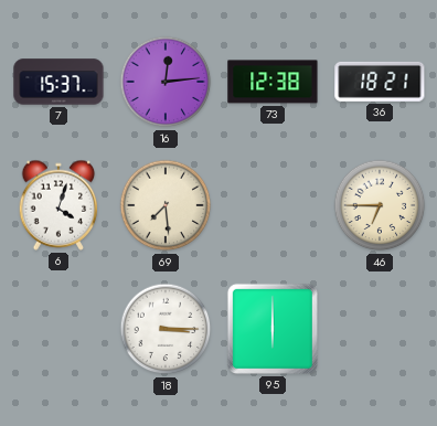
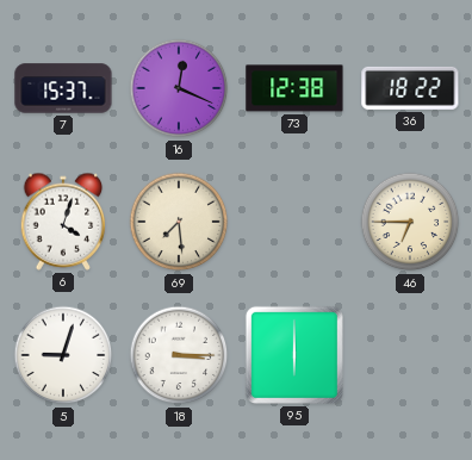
16: 12:14 -> 12:19 (179, 88)
36: 18:21 -> 18:22 (410, 88)
5: none -> 9:03 (63, 355)
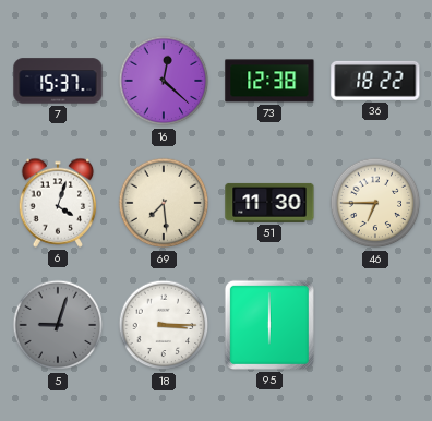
16: 12:19 -> 12:22 (164, 81)
51: none -> 11:30 (269, 203)
5 dial: white -> grey (58, 325)
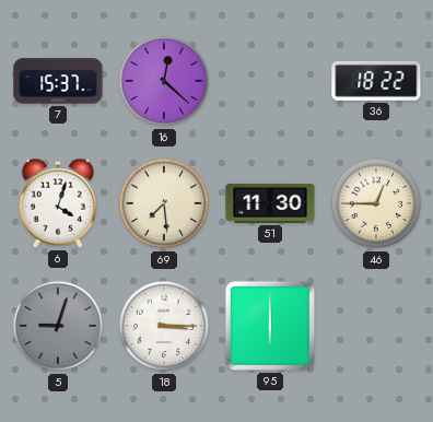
73: 12:38 -> none (269, 81)
46: 6:45 -> 12:45 (376, 203)
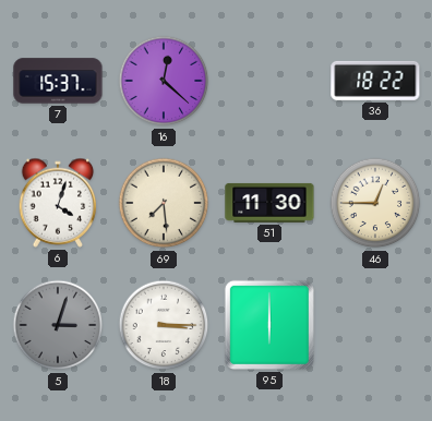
5: 9:03 -> 3:03 (58, 325)
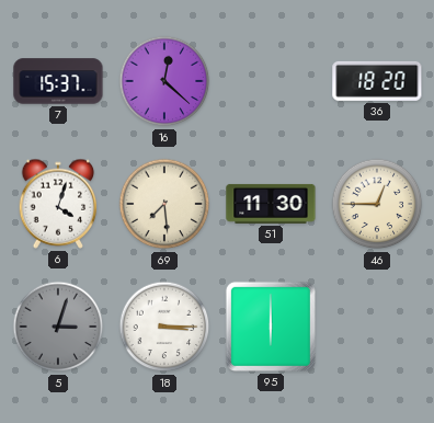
36: 18:22 -> 18:20 (377, 81)
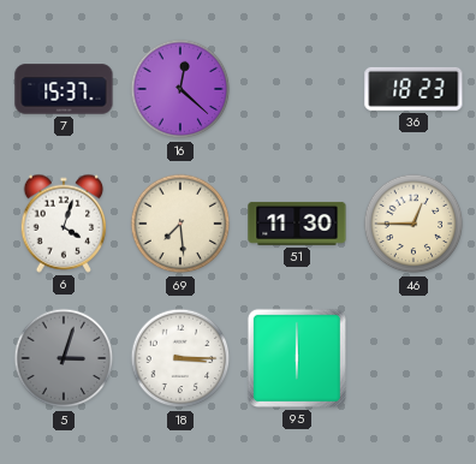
36: 18:20 -> 18:23 (413, 89)
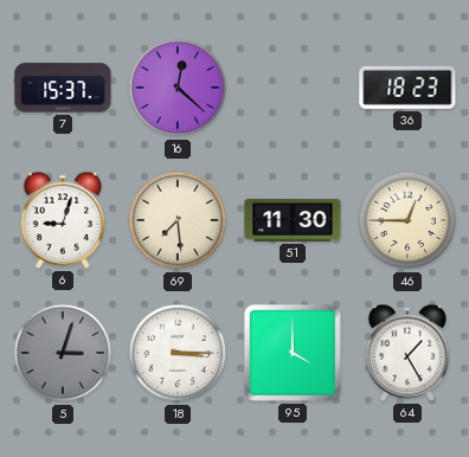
6: 4:03 -> 9:03 (63, 220)
95: 6:00 -> 4:00 (293, 353)
64: none -> 1:25 (407, 353)
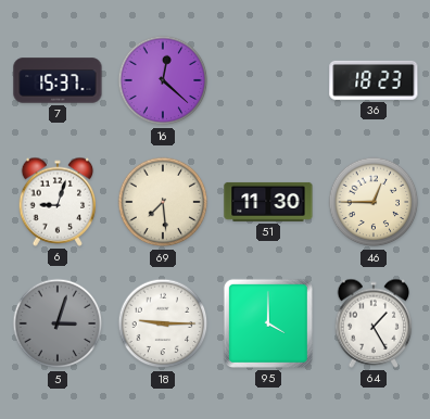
18: 3:15 -> 9:15 (163, 323)
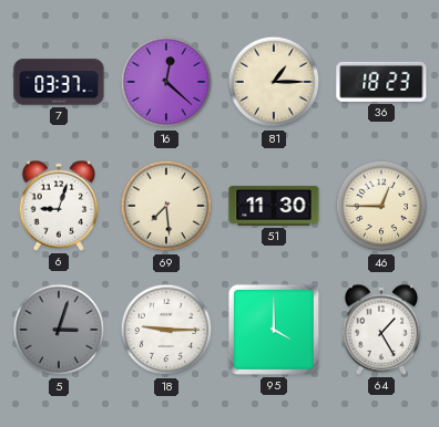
7: 15:37 -> 03:37 (59, 82)
81: none -> 1:15 (274, 82)
